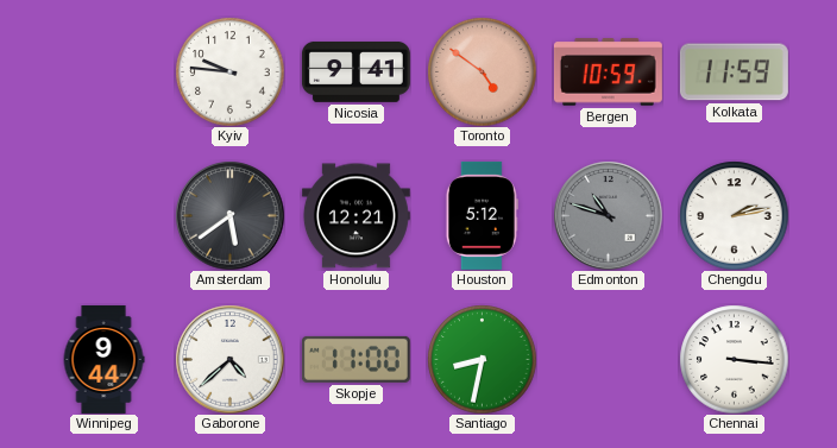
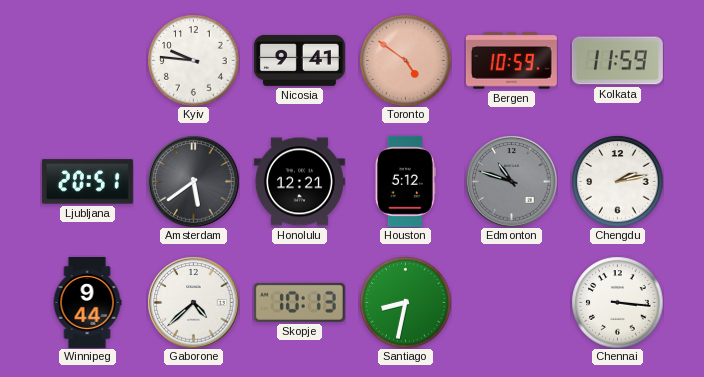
Ljubljana: none -> 20:51 (87, 182)
Skopje: 11:00 -> 10:13 (299, 302)
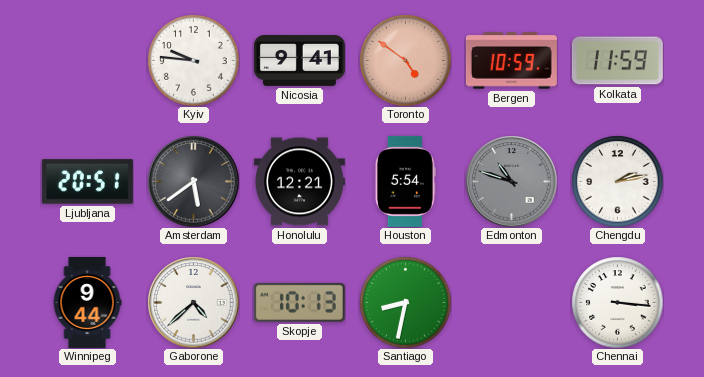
Houston: 5:12 -> 5:54 (405, 181)
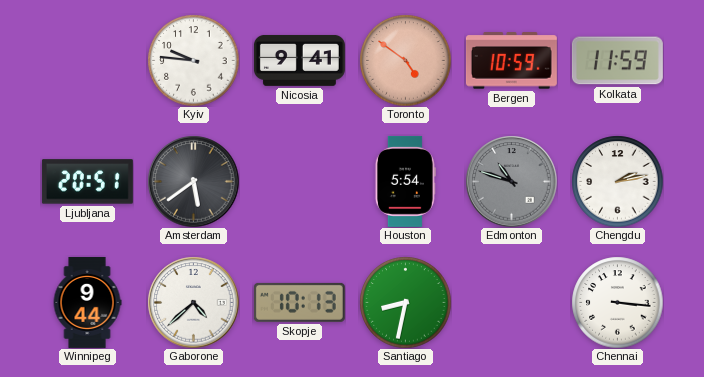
Honolulu: 12:21 -> none (299, 182)
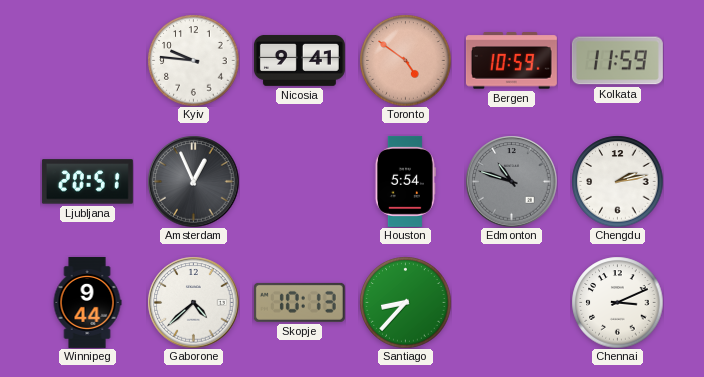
Amsterdam: 5:39 -> 12:56 (193, 181)
Santiago: 8:32 -> 8:37 (405, 302)
Chennai: 3:16 -> 3:11 (617, 302)
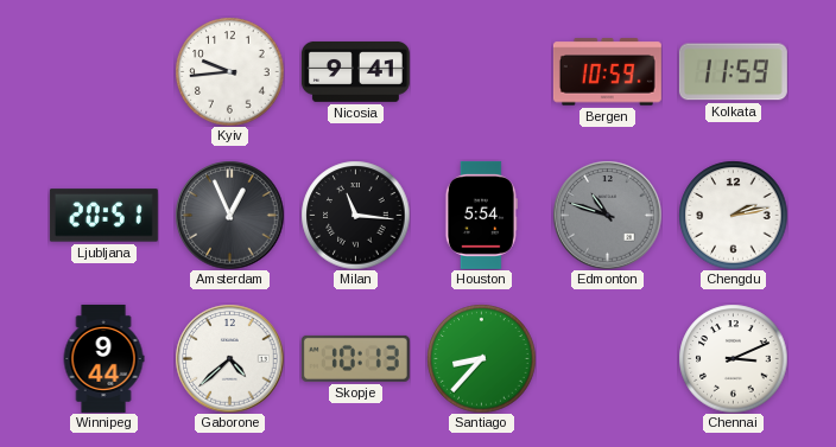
Kyiv: 9:46 -> 9:44 (229, 71)
Toronto: 4:51 -> none (405, 60)
Milan: none -> 11:16 (355, 215)
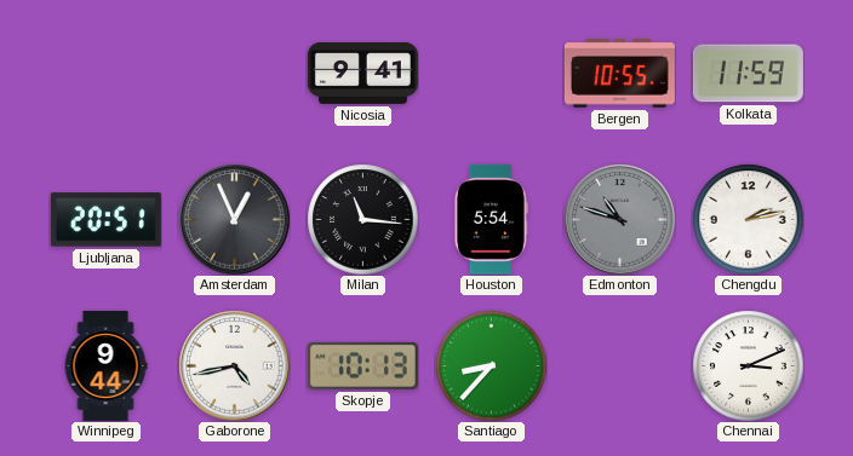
Kyiv: 9:44 -> none (229, 71)
Bergen: 10:59 -> 10:55 (619, 74)
Gaborone: 4:38 -> 4:43 (234, 365)
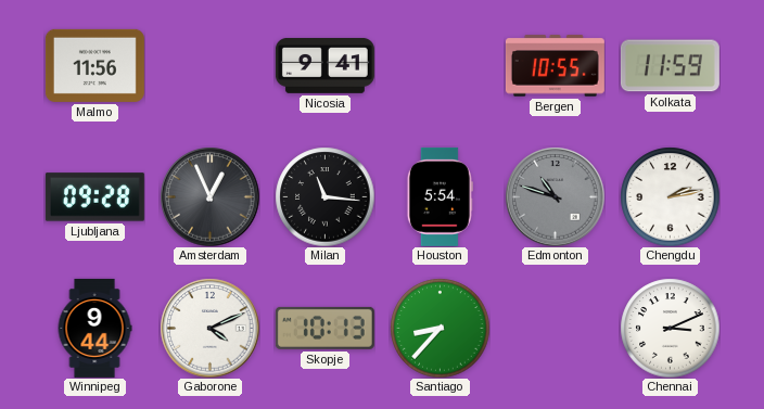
Malmo: none -> 11:56 (94, 65)
Ljubljana: 20:51 -> 09:28 (94, 197)
Gaborone: 4:43 -> 4:11 (209, 328)
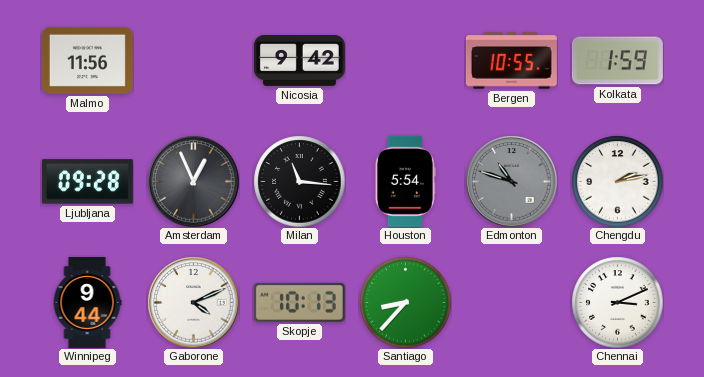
Nicosia: 9:41 -> 9:42 (299, 60)
Kolkata: 11:59 -> 1:59 (617, 61)
